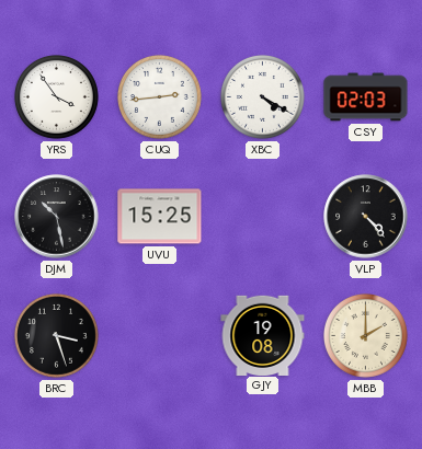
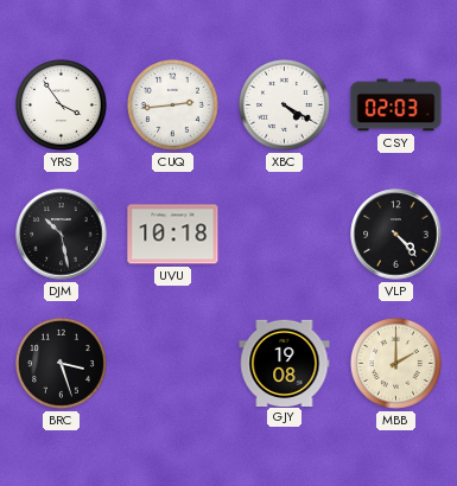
UVU: 15:25 -> 10:18 (173, 235)
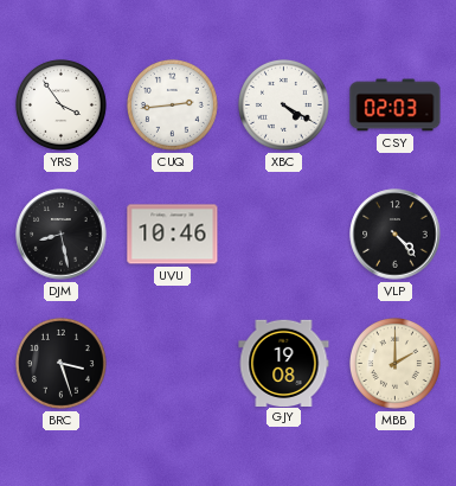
DJM: 10:28 -> 8:28 (62, 235)
UVU: 10:18 -> 10:46 (173, 235)
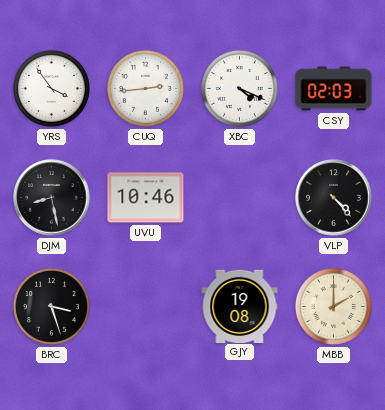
XBC: 4:20 -> 4:19 (239, 88)
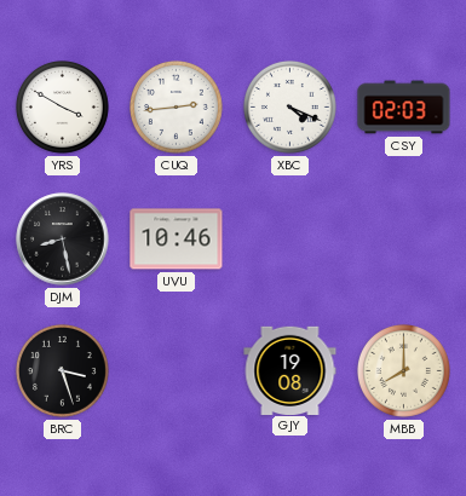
YRS: 3:54 -> 3:50 (62, 106)
VLP: 4:23 -> none (334, 198)
MBB: 2:00 -> 8:00 (403, 370)
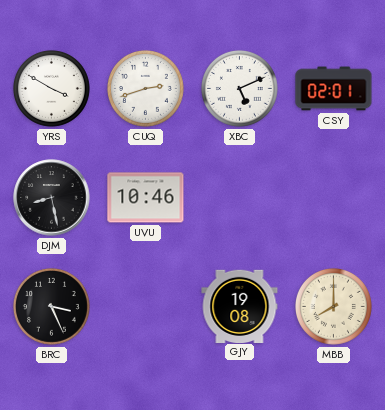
CUQ: 2:44 -> 2:42 (145, 88)
XBC: 4:19 -> 5:11 (239, 88)
CSY: 02:03 -> 02:01 (334, 89)
BRC: 3:27 -> 3:26 (51, 306)
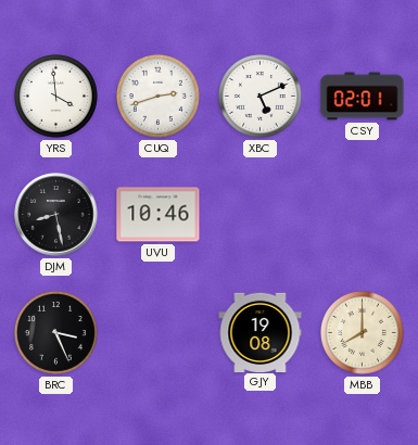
YRS: 3:50 -> 3:59 (55, 96)
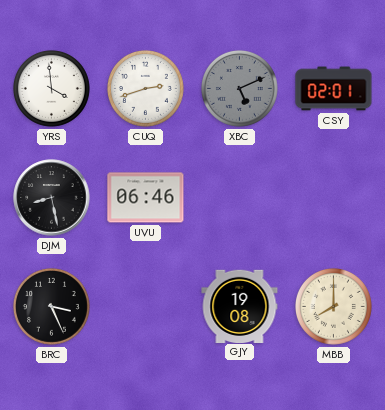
XBC dial: white -> grey (239, 88)
UVU: 10:46 -> 06:46 (146, 198)
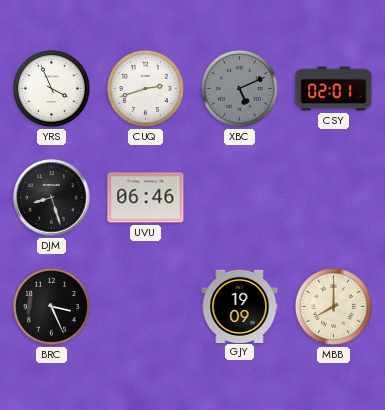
YRS: 3:59 -> 3:56 (51, 88)
DJM: 8:28 -> 8:27 (52, 198)
GJY: 19:08 -> 19:09 (240, 306)
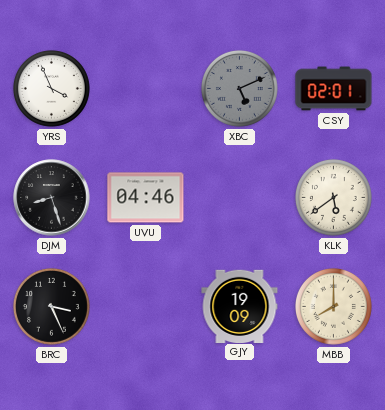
CUQ: 2:42 -> none (145, 88)
UVU: 06:46 -> 04:46 (146, 198)
KLK: none -> 5:39 (333, 197)
